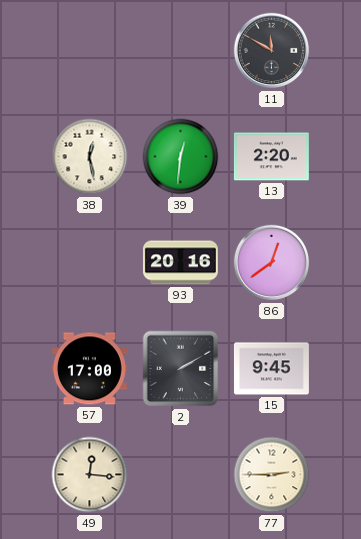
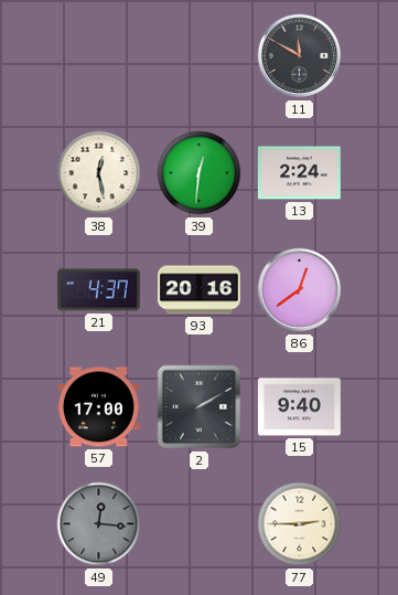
13: 2:20 -> 2:24 (299, 173)
21: none -> 4:37 (98, 290)
15: 9:45 -> 9:40 (299, 407)
49 dial: cream -> grey (99, 524)
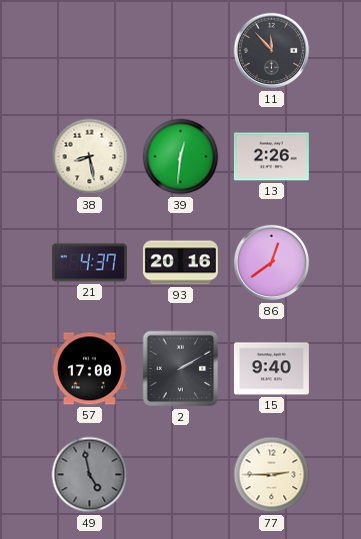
11: 11:50 -> 11:53 (272, 51)
38: 12:28 -> 8:28 (90, 157)
13: 2:24 -> 2:26 (271, 157)
49: 12:16 -> 4:58 (90, 475)
